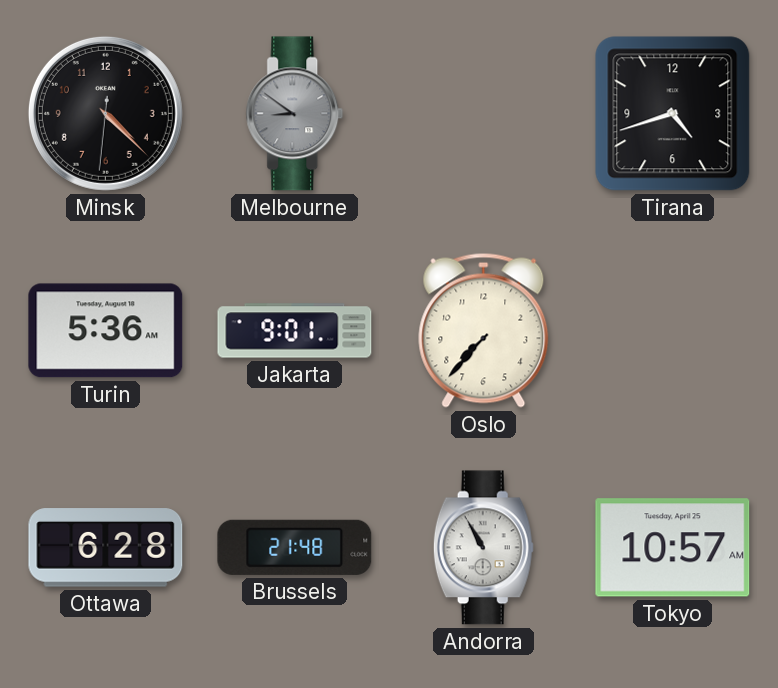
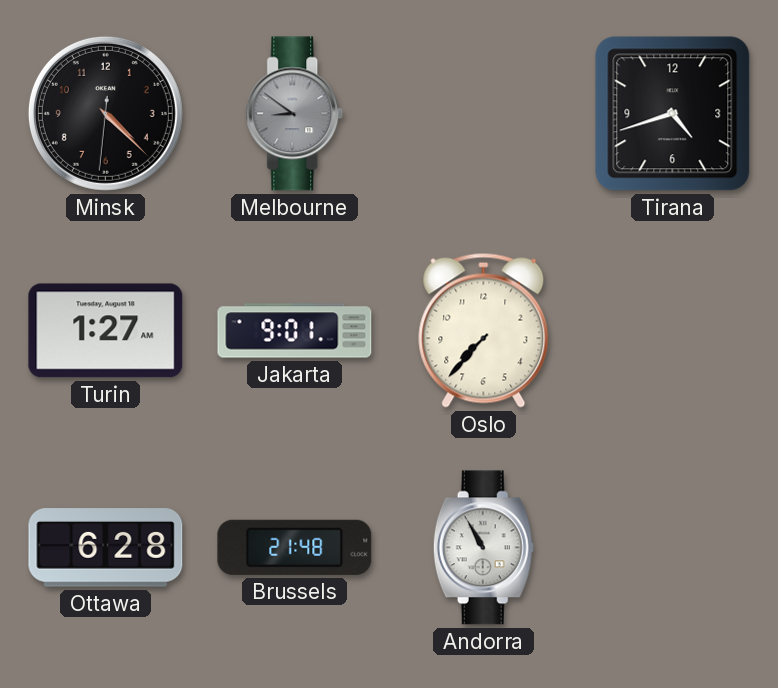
Turin: 5:36 -> 1:27 (106, 331)
Tokyo: 10:57 -> none (673, 548)
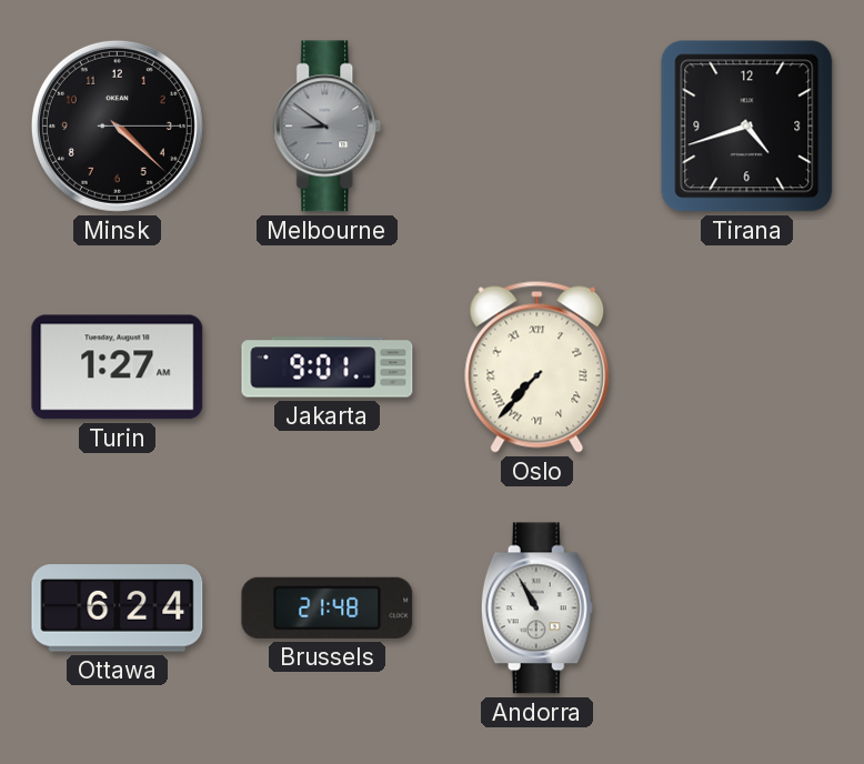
Minsk: 4:22:31 -> 4:22:15 (117, 125)
Oslo numerals: Arabic -> Roman (538, 366)
Ottawa: 6:28 -> 6:24 (118, 609)
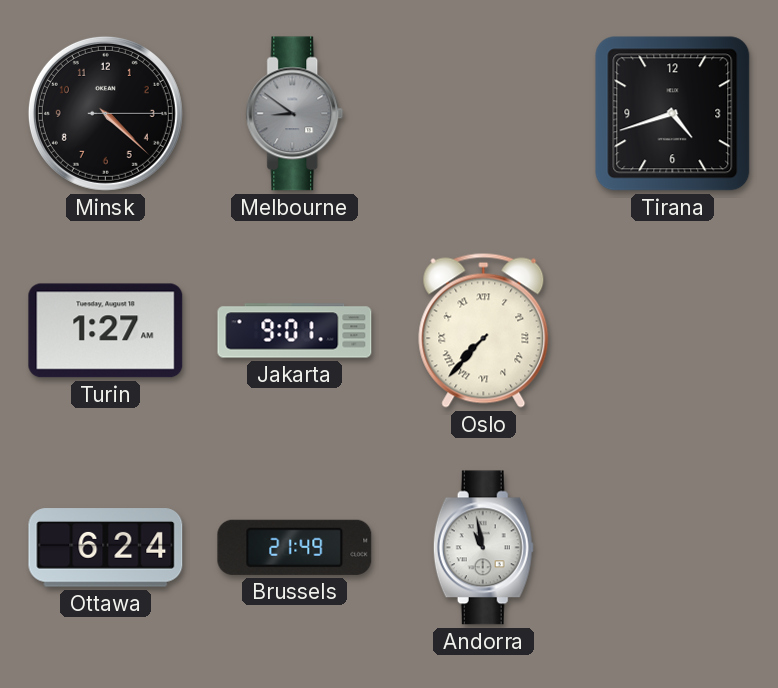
Brussels: 21:48 -> 21:49 (295, 547)
Andorra: 10:55 -> 10:58 (483, 548)
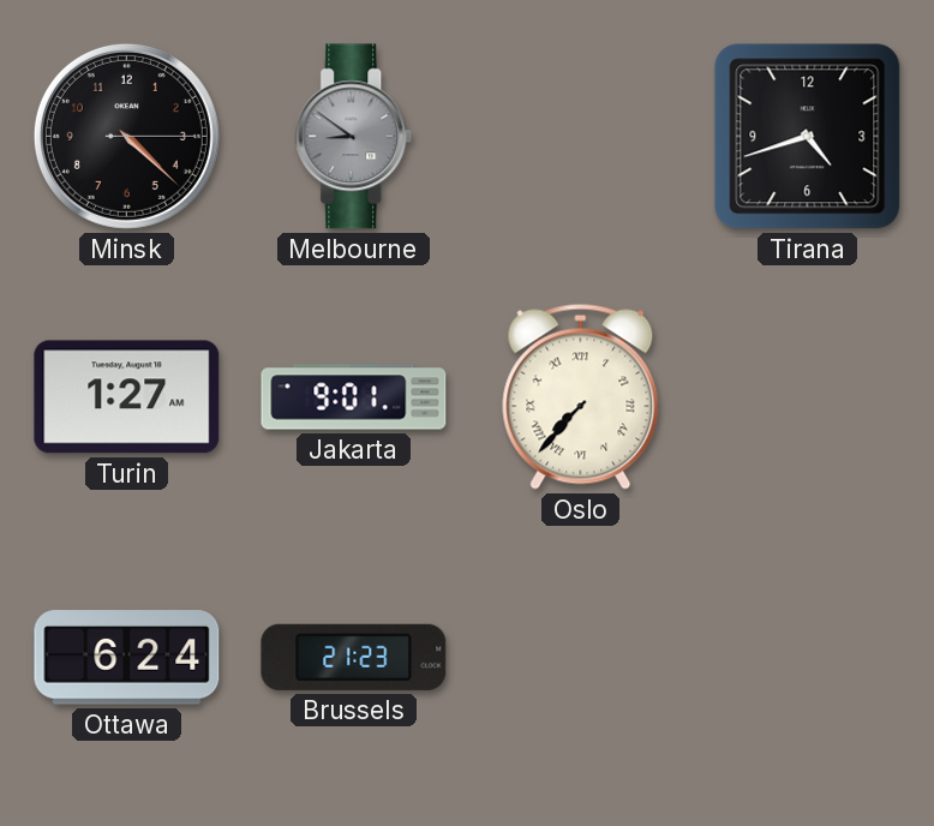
Brussels: 21:49 -> 21:23 (354, 657)
Andorra: 10:58 -> none (483, 548)
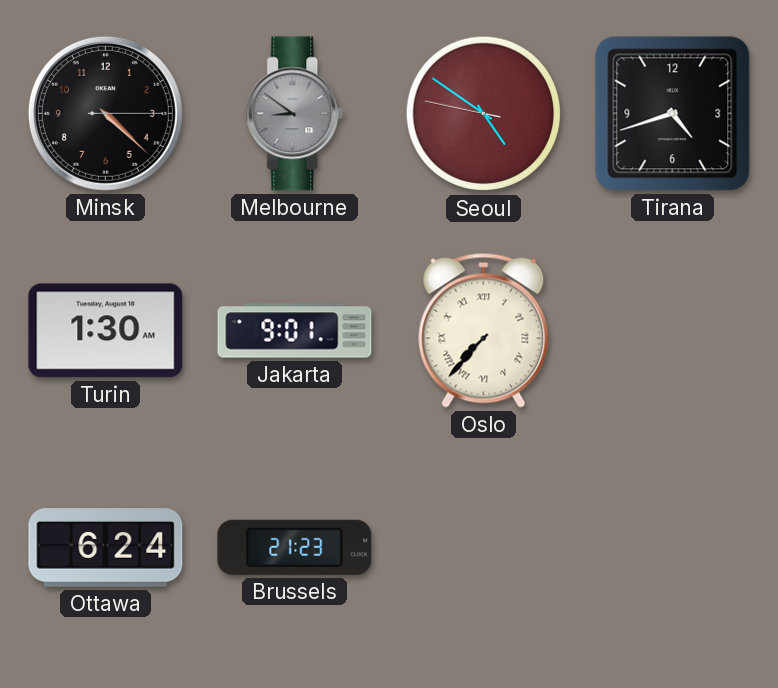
Seoul: none -> 4:50 (484, 114)
Turin: 1:27 -> 1:30 (106, 331)
